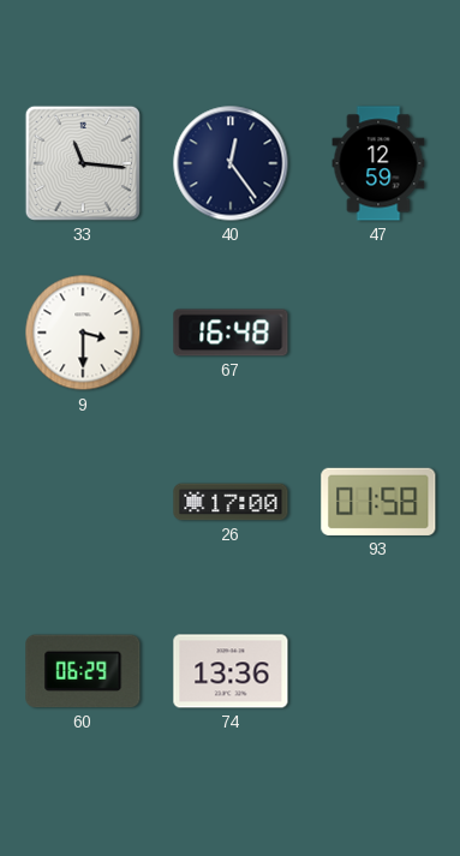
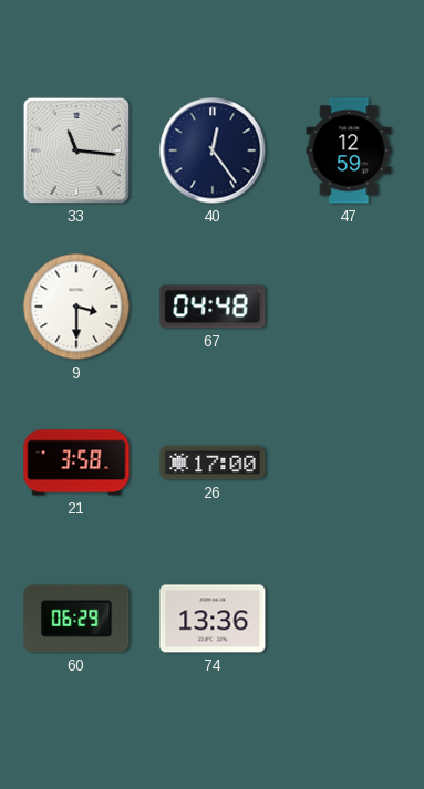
67: 16:48 -> 04:48 (213, 307)
21: none -> 3:58 (76, 463)
93: 01:58 -> none (378, 502)
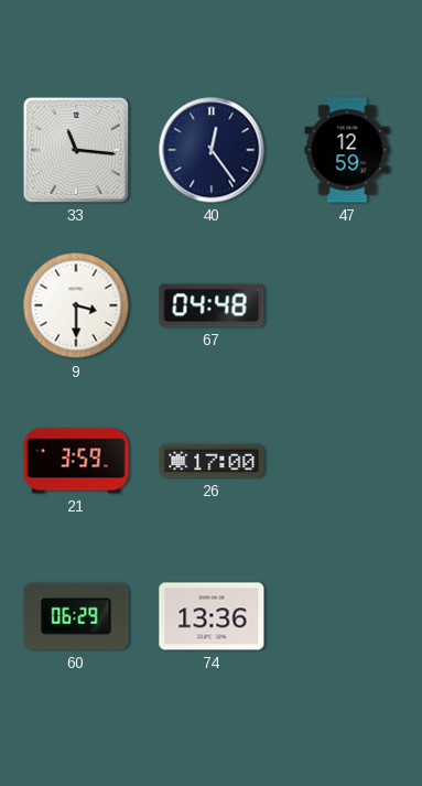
21: 3:58 -> 3:59 (76, 461)
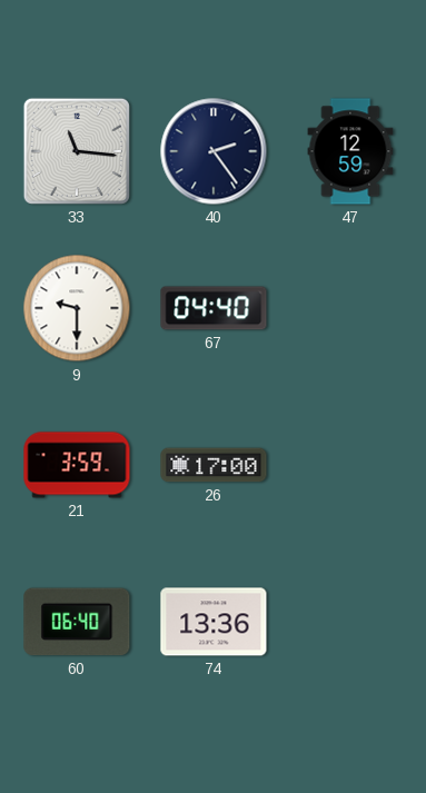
40: 12:24 -> 2:24 (214, 151)
9: 3:30 -> 9:30 (77, 308)
67: 04:48 -> 04:40 (214, 308)
60: 06:29 -> 06:40 (77, 622)
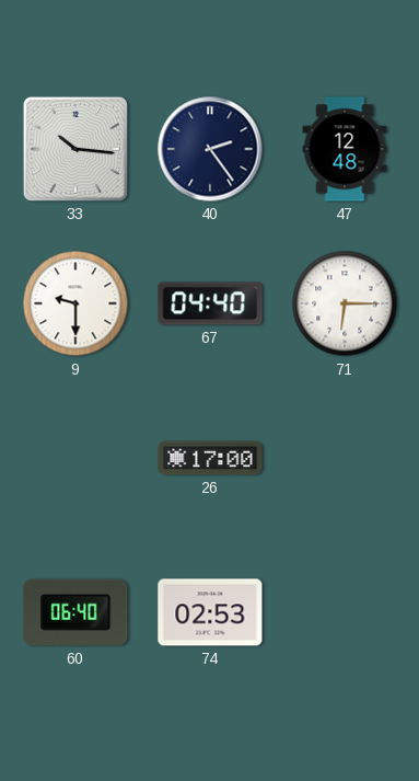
33: 11:16 -> 10:16 (75, 149)
47: 12:59 -> 12:48 (345, 149)
71: none -> 6:15 (345, 303)
21: 3:59 -> none (77, 465)
74: 13:36 -> 02:53 (210, 612)
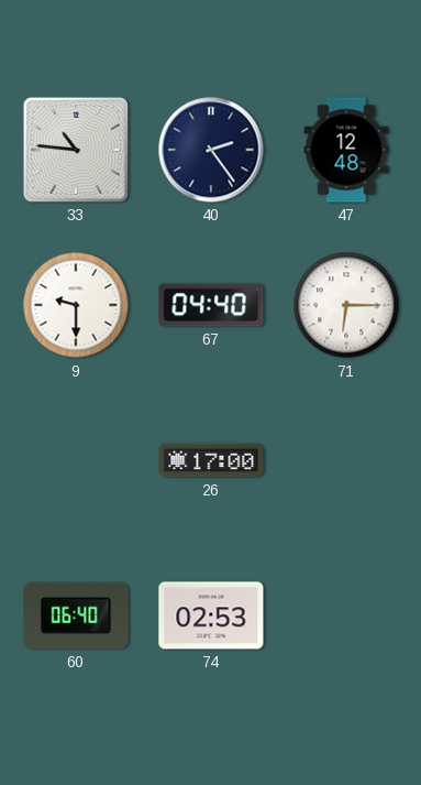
33: 10:16 -> 10:46 (76, 150)
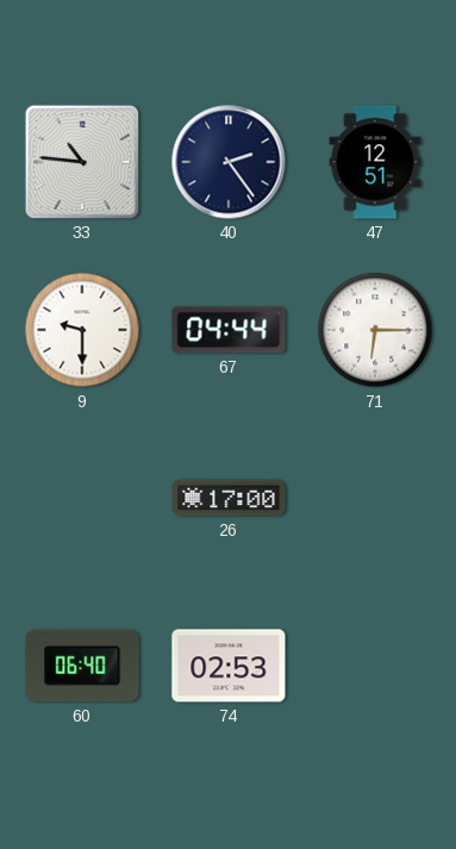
47: 12:48 -> 12:51 (375, 162)
67: 04:40 -> 04:44 (229, 330)
